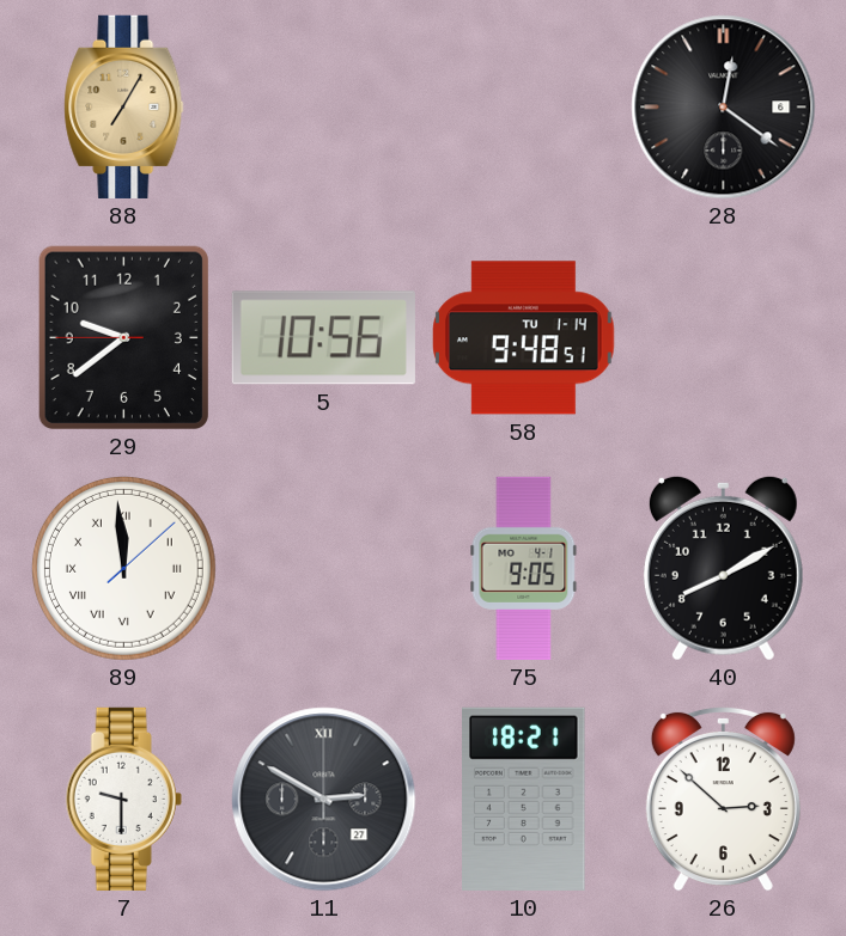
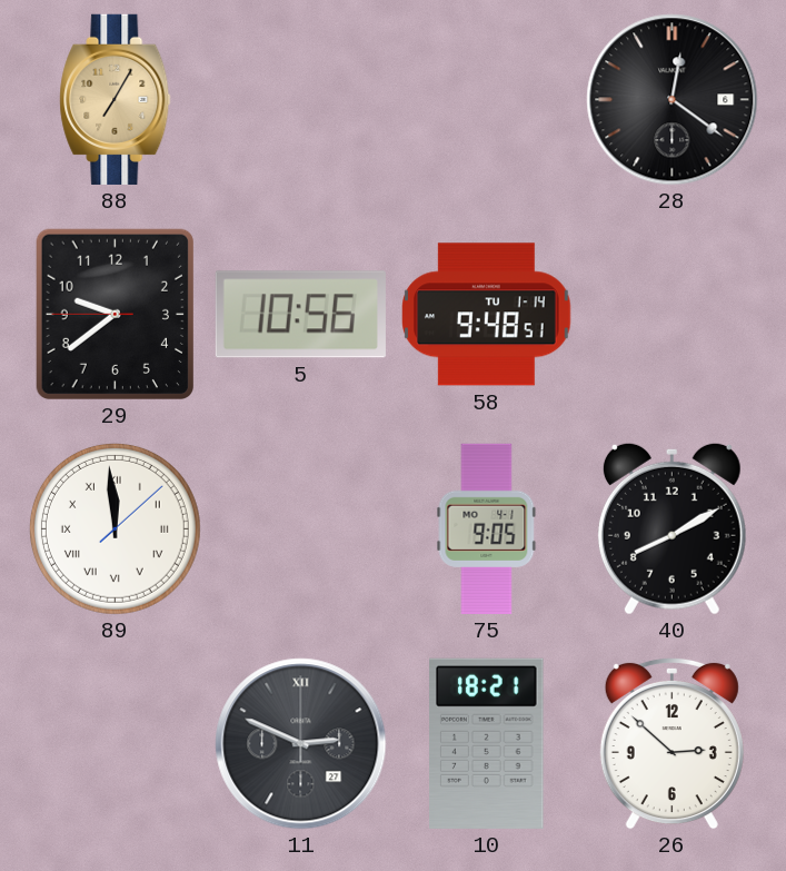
7: 9:30 -> none (123, 799)
11: 2:50 -> 2:49 (301, 744)
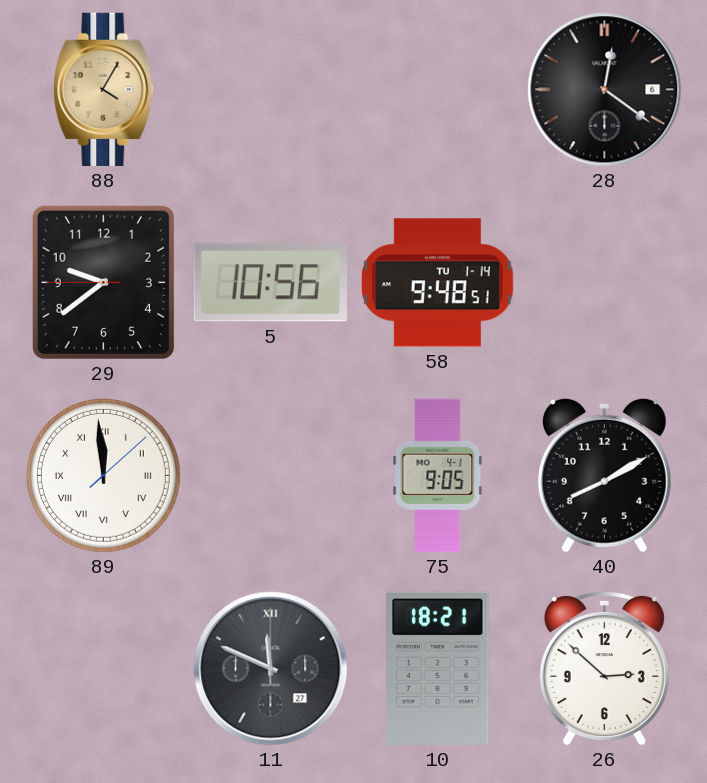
88: 7:05 -> 4:05 (104, 89)
11: 2:49 -> 11:49 (271, 669)
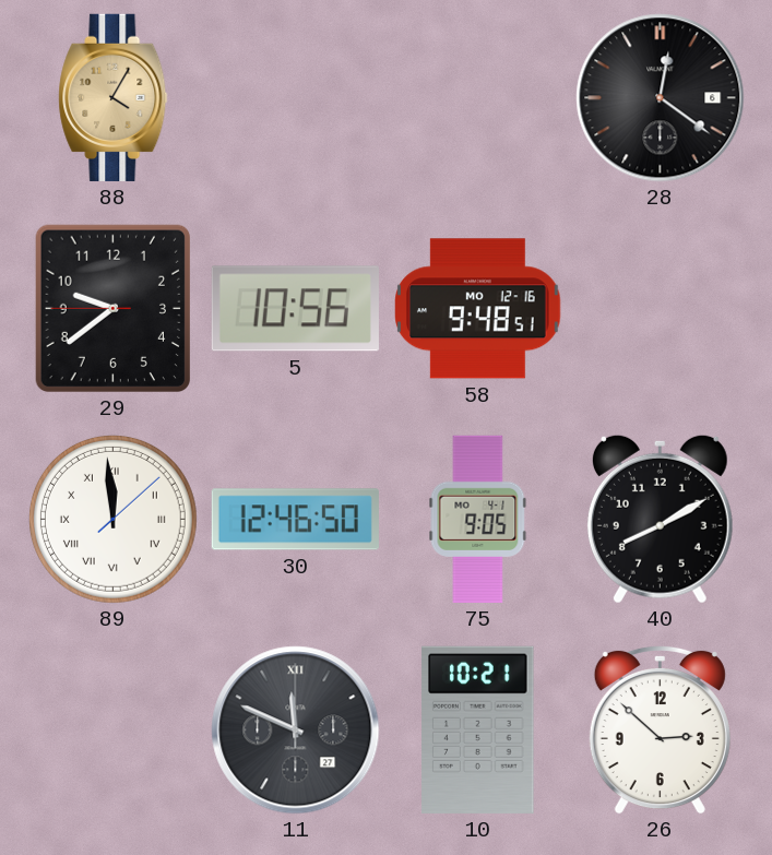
58 date: TU 1-14 -> MO 12-16 (478, 309)
30: none -> 12:46 (295, 520)
10: 18:21 -> 10:21 (478, 729)
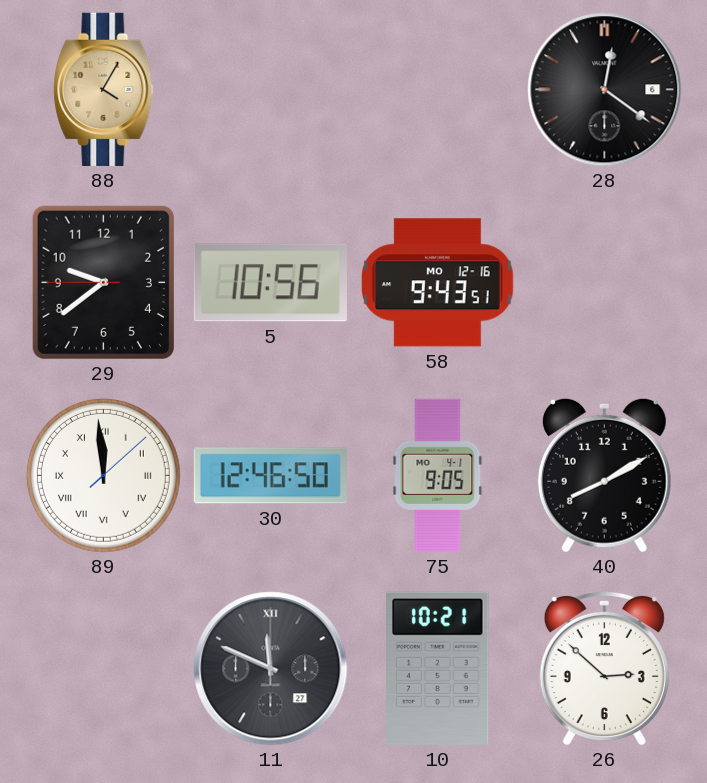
58: 9:48 -> 9:43 (438, 283)
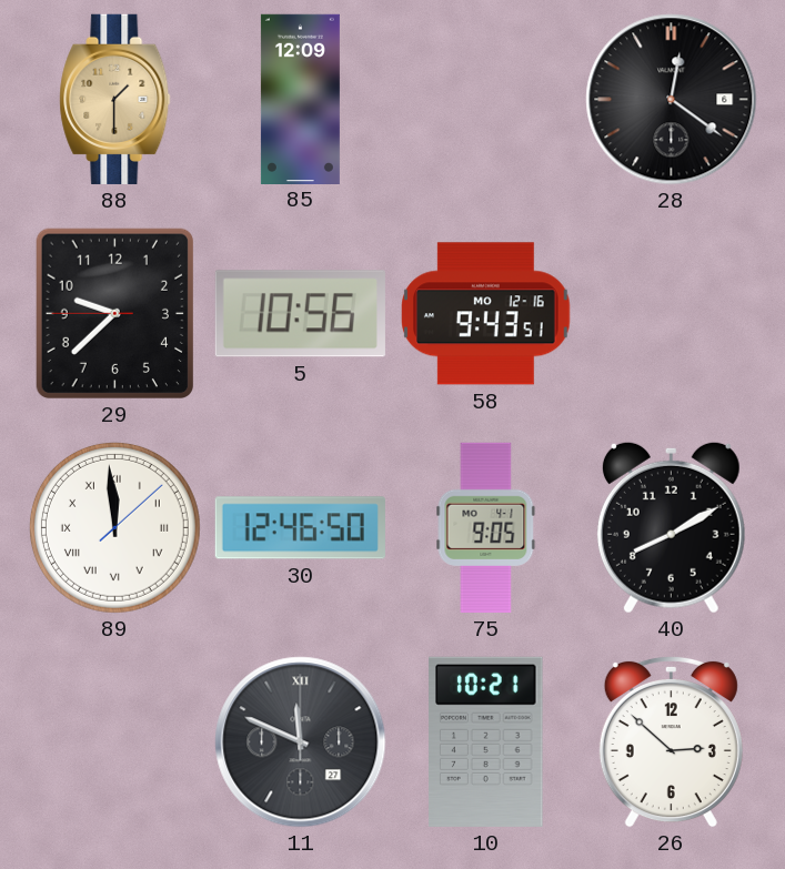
88: 4:05 -> 1:30 (115, 99)
85: none -> 12:09 (300, 99)
29: 9:38 -> 9:37 (114, 314)
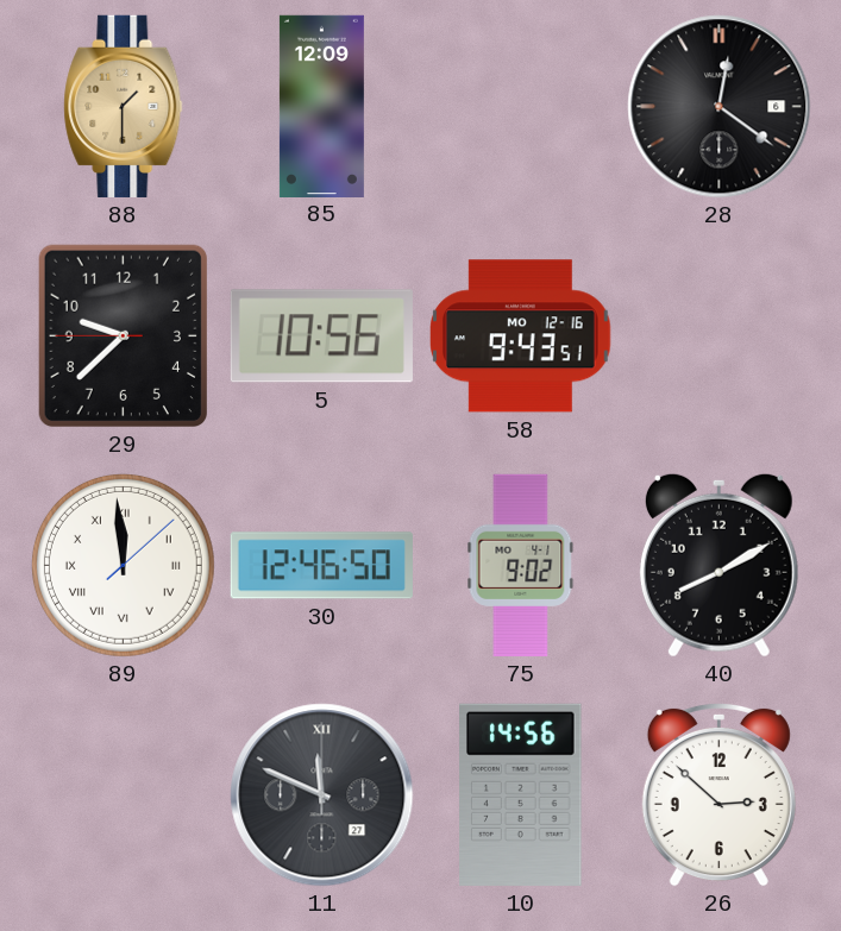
75: 9:05 -> 9:02 (521, 565)
10: 10:21 -> 14:56 (521, 794)
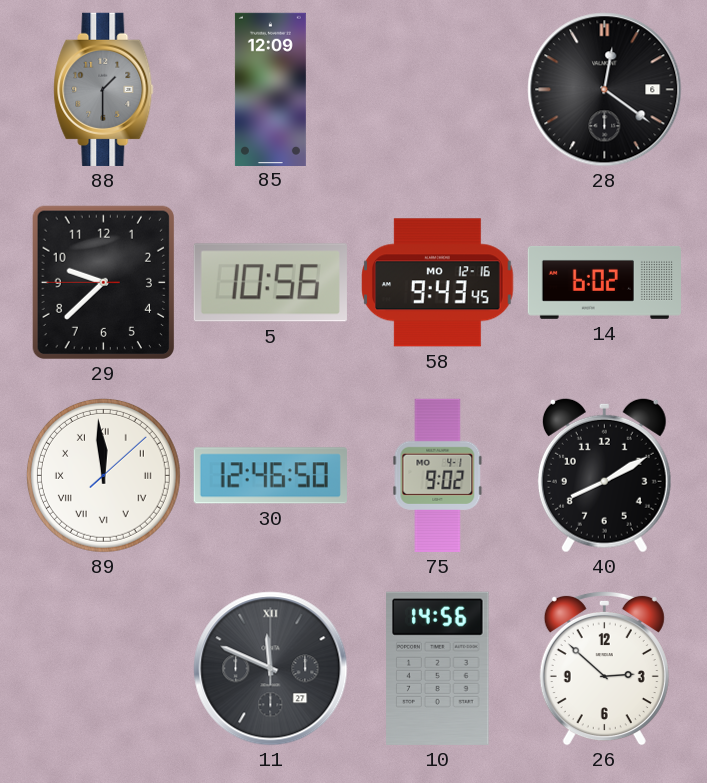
88 dial: champagne -> grey (104, 89)
58: 9:43:51 -> 9:43:45 (438, 283)
14: none -> 6:02 (604, 282)
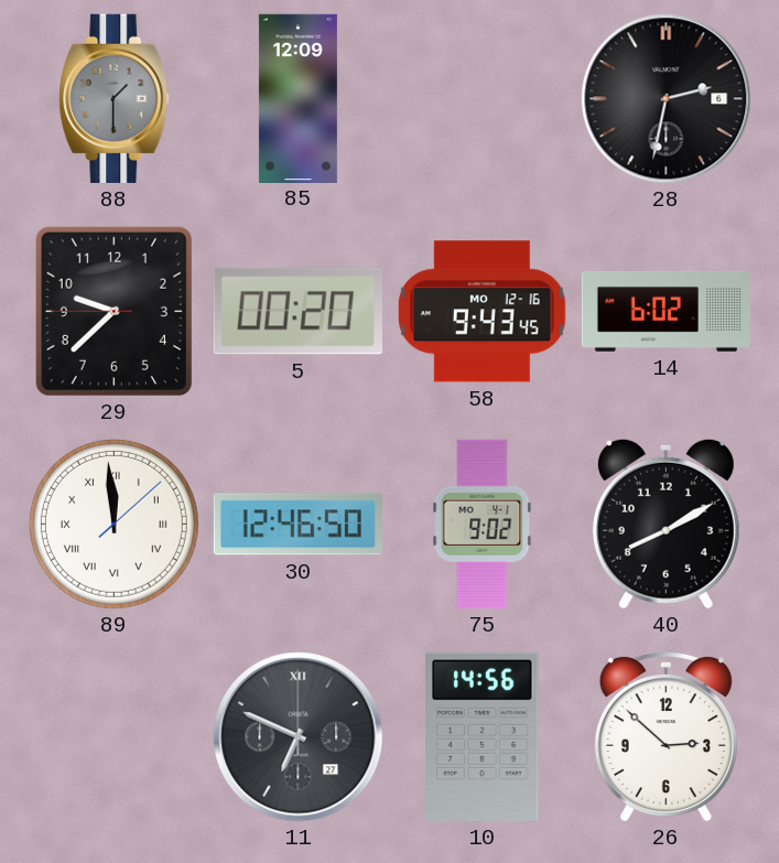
28: 12:21 -> 2:32 (667, 99)
5: 10:56 -> 00:20 (297, 312)
11: 11:49 -> 6:49 (299, 737)
